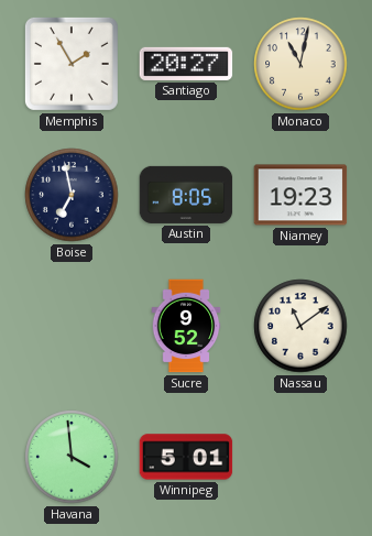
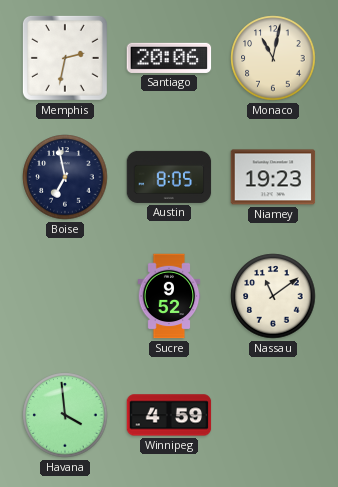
Memphis: 1:55 -> 2:32 (65, 58)
Santiago: 20:27 -> 20:06 (169, 58)
Winnipeg: 5:01 -> 4:59 (169, 415)
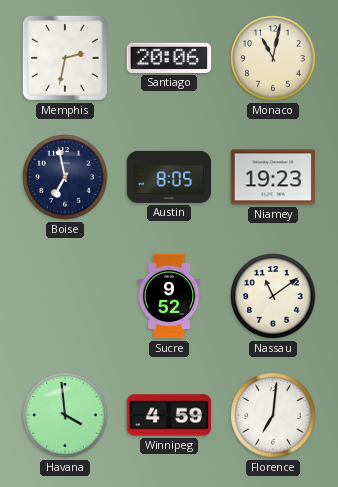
Florence: none -> 7:01 (273, 415)
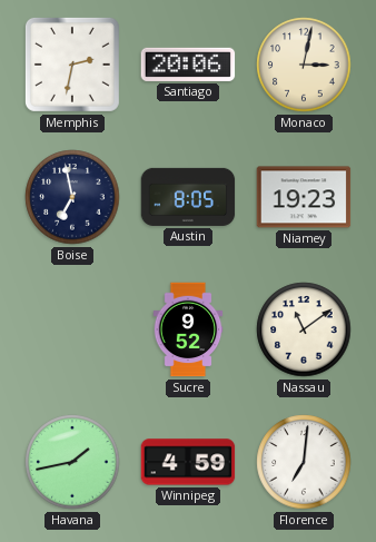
Monaco: 11:02 -> 3:02 (304, 65)
Havana: 3:59 -> 1:43 (72, 462)
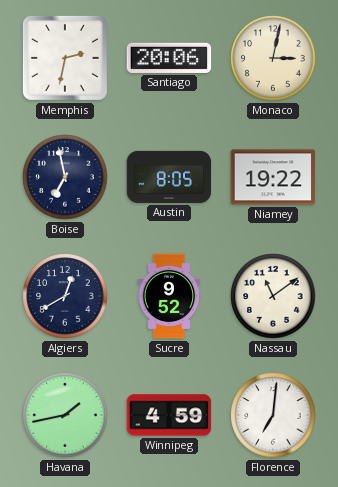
Niamey: 19:23 -> 19:22 (273, 177)
Algiers: none -> 12:40 (65, 296)
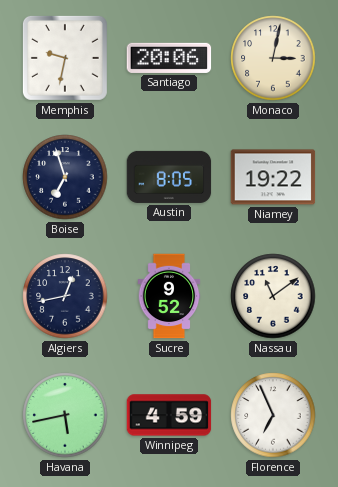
Memphis: 2:32 -> 9:32 (65, 58)
Boise: 6:58 -> 6:57 (65, 177)
Algiers: 12:40 -> 12:43 (65, 296)
Havana: 1:43 -> 5:43 (65, 415)
Florence: 7:01 -> 6:56 (273, 415)
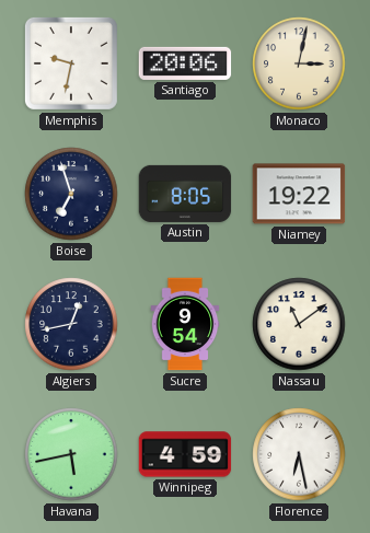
Sucre: 9:52 -> 9:54 (185, 324)
Florence: 6:56 -> 6:28 (299, 454)
